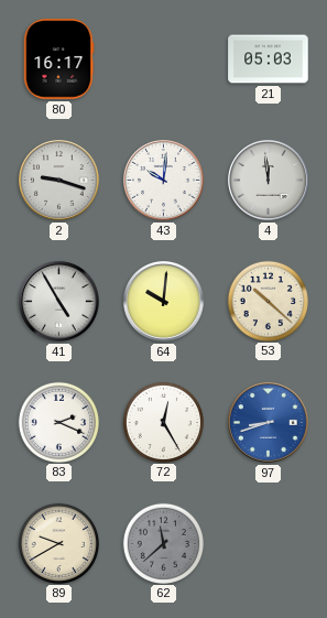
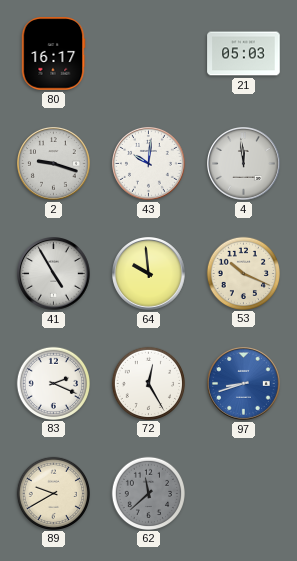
64: 10:01 -> 9:59 (149, 274)
53: 10:22 -> 10:19 (243, 273)
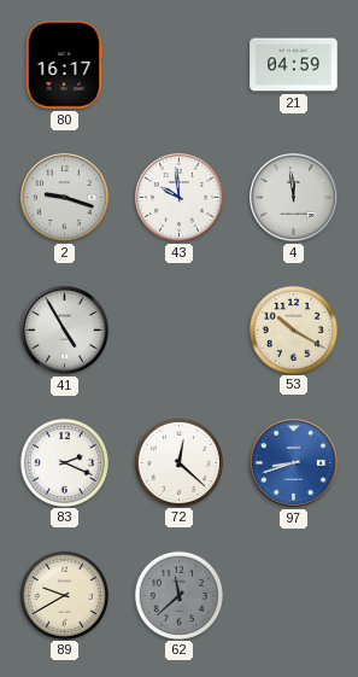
21: 05:03 -> 04:59 (294, 65)
43: 10:01 -> 9:59 (180, 198)
64: 9:59 -> none (149, 274)
53: 10:19 -> 10:20 (293, 329)
72: 12:25 -> 12:22 (178, 462)
